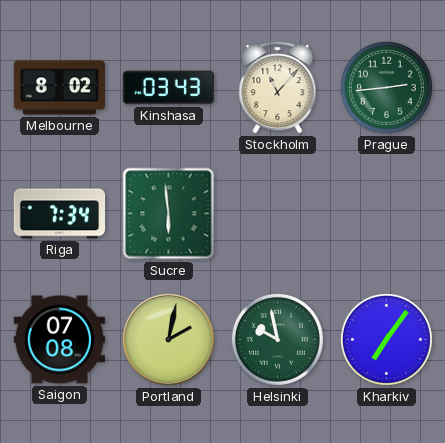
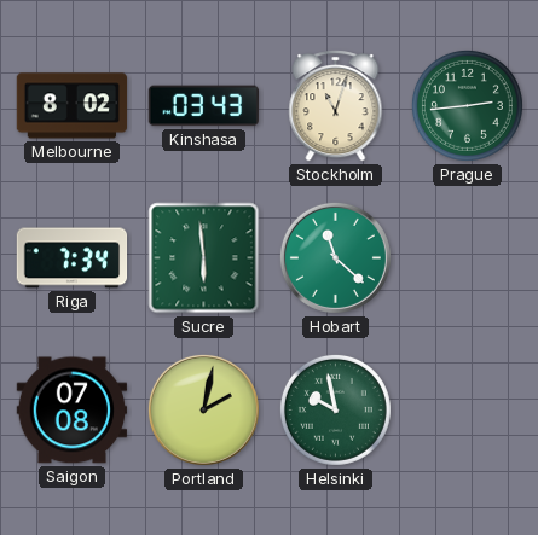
Stockholm: 11:07 -> 11:03 (336, 106)
Hobart: none -> 11:22 (335, 257)
Kharkiv: 7:06 -> none (386, 339)
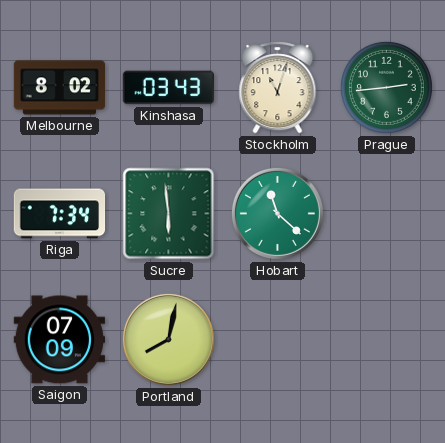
Saigon: 07:08 -> 07:09 (60, 340)
Portland: 2:02 -> 8:02 (168, 339)
Helsinki: 9:58 -> none (335, 409)
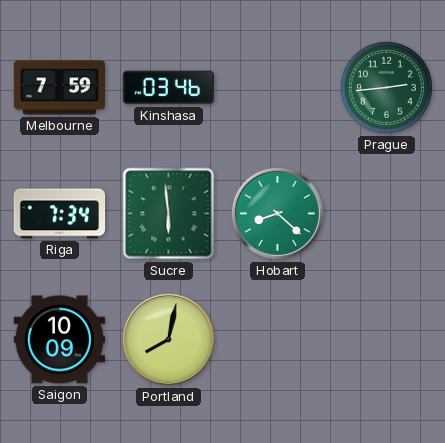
Melbourne: 8:02 -> 7:59 (60, 88)
Kinshasa: 03:43 -> 03:46 (169, 88)
Stockholm: 11:03 -> none (278, 88)
Hobart: 11:22 -> 8:22 (277, 213)
Saigon: 07:09 -> 10:09 (60, 340)
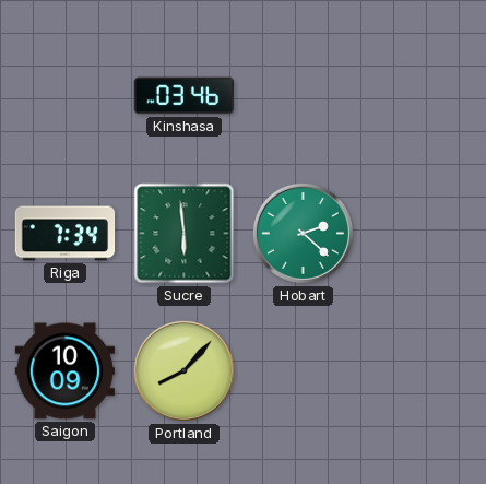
Melbourne: 7:59 -> none (60, 88)
Prague: 2:44 -> none (386, 87)
Hobart: 8:22 -> 2:22 (303, 233)
Portland: 8:02 -> 8:07 (183, 370)
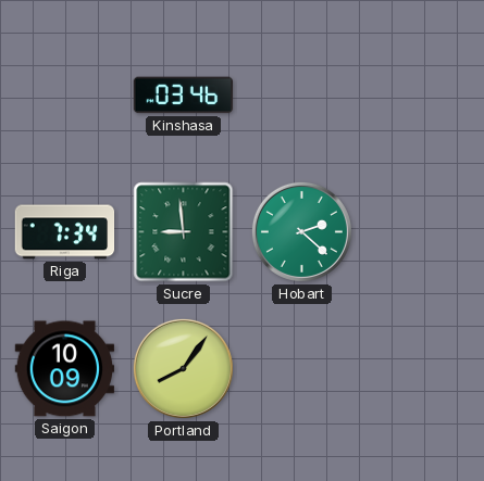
Sucre: 5:59 -> 8:59 (184, 232)
Portland: 8:07 -> 8:06 (183, 368)
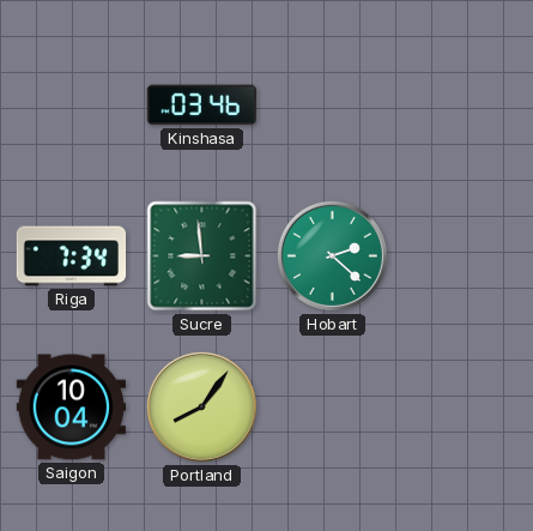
Saigon: 10:09 -> 10:04 (72, 408)
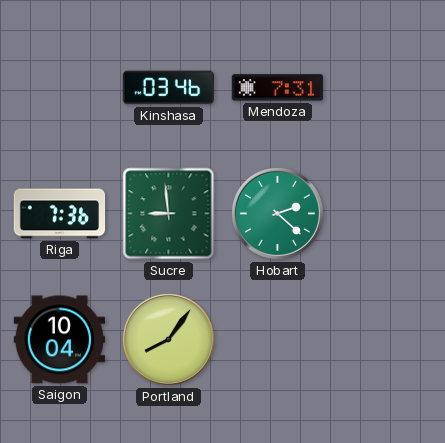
Mendoza: none -> 7:31 (278, 88)
Riga: 7:34 -> 7:36 (60, 214)
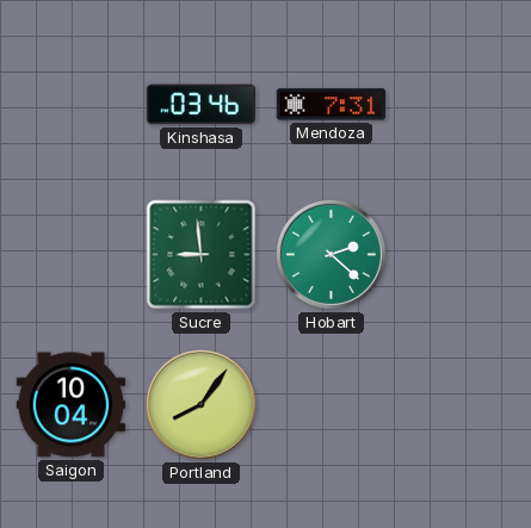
Riga: 7:36 -> none (60, 214)
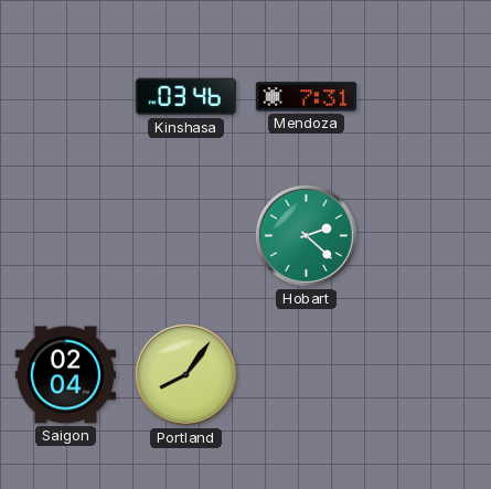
Sucre: 8:59 -> none (202, 255)
Saigon: 10:04 -> 02:04 (66, 375)
